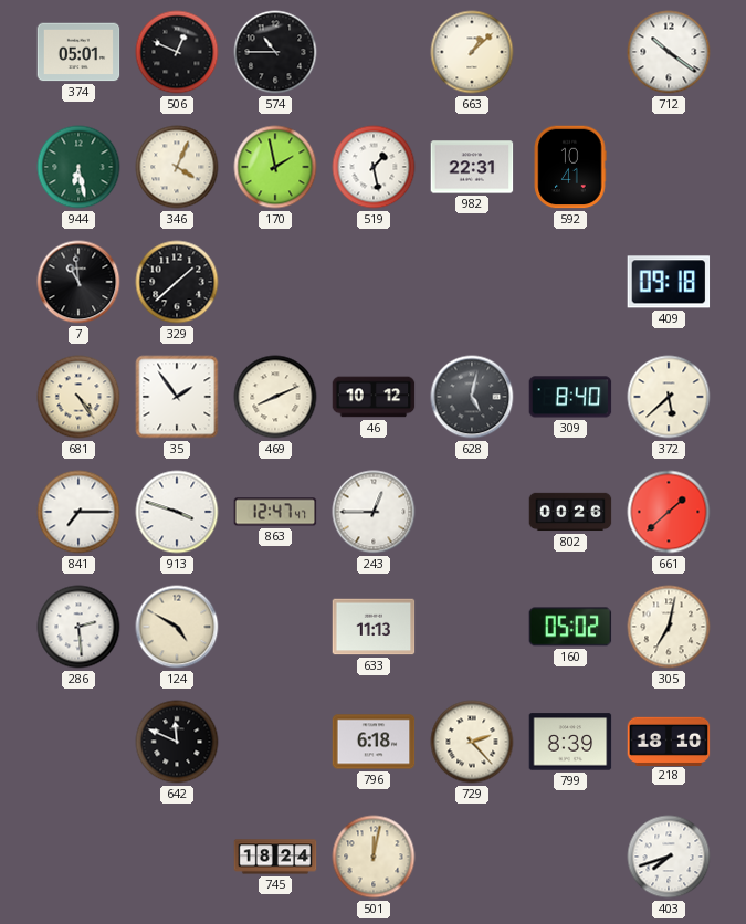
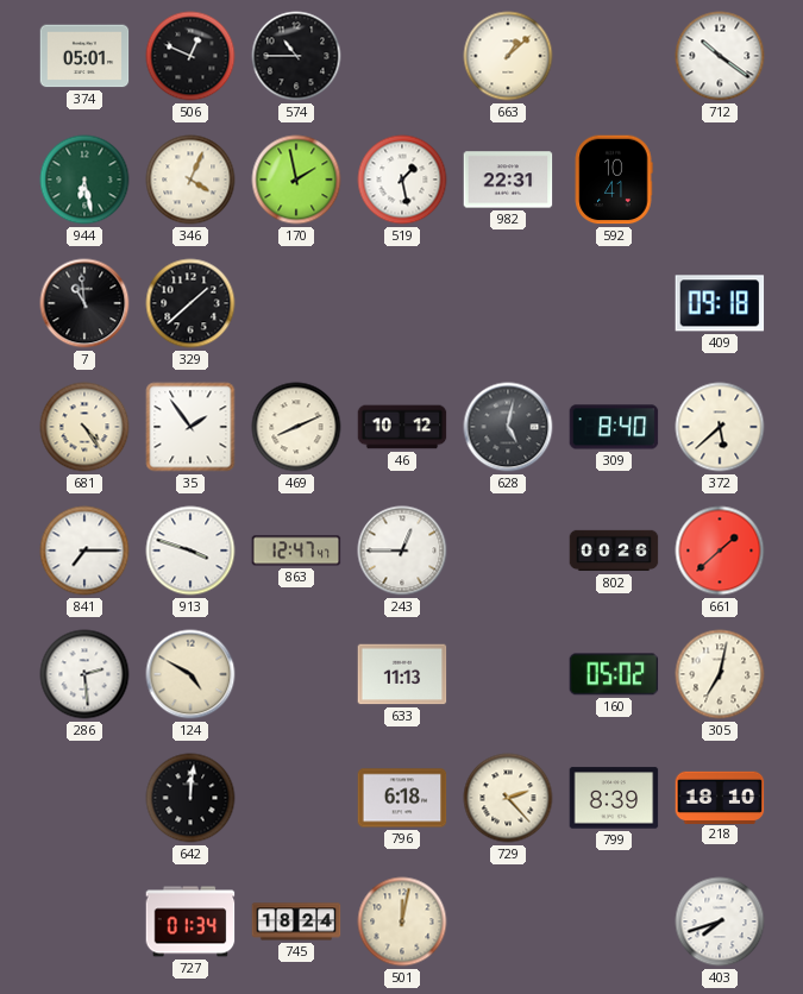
642: 11:49 -> 12:01 (190, 798)
727: none -> 01:34 (190, 921)
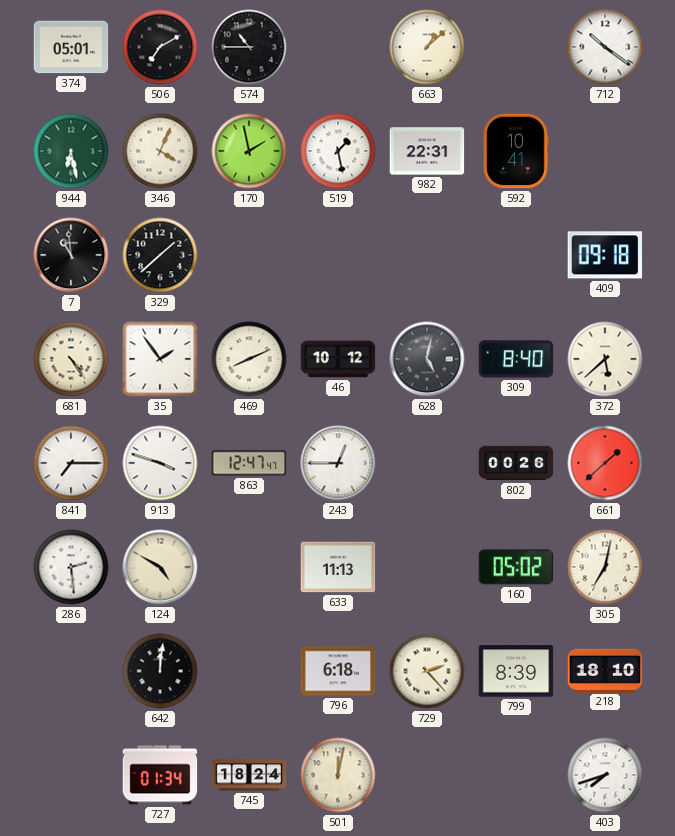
506: 12:49 -> 7:10 (160, 47)
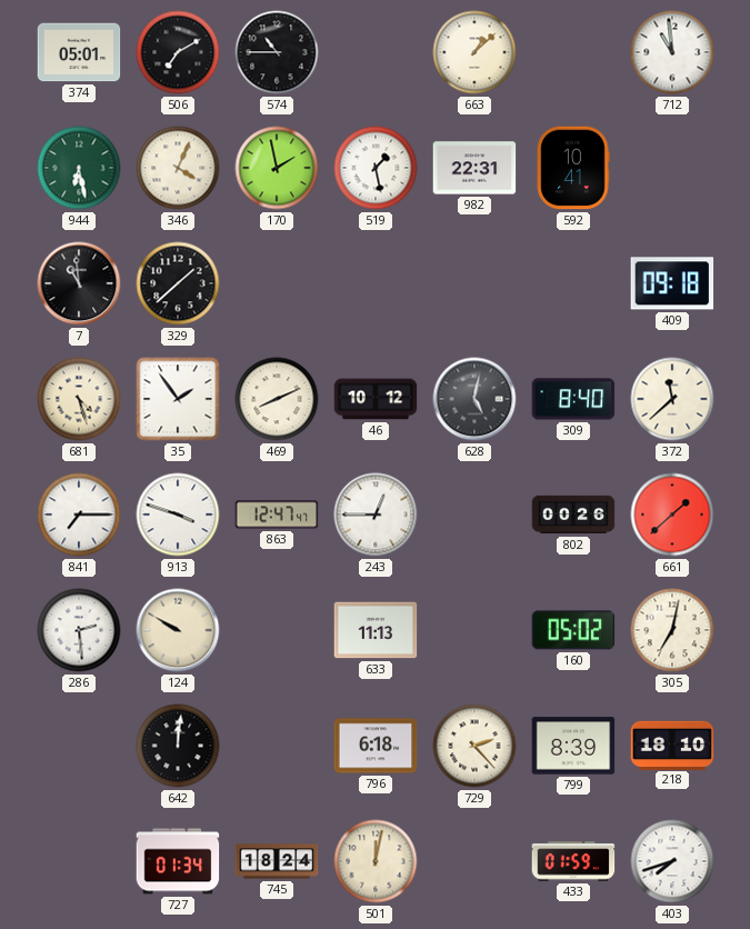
712: 10:21 -> 10:59 (672, 52)
681: 4:24 -> 4:27 (79, 399)
372: 5:38 -> 11:38 (672, 399)
124: 4:50 -> 9:50 (178, 630)
433: none -> 01:59 (573, 861)
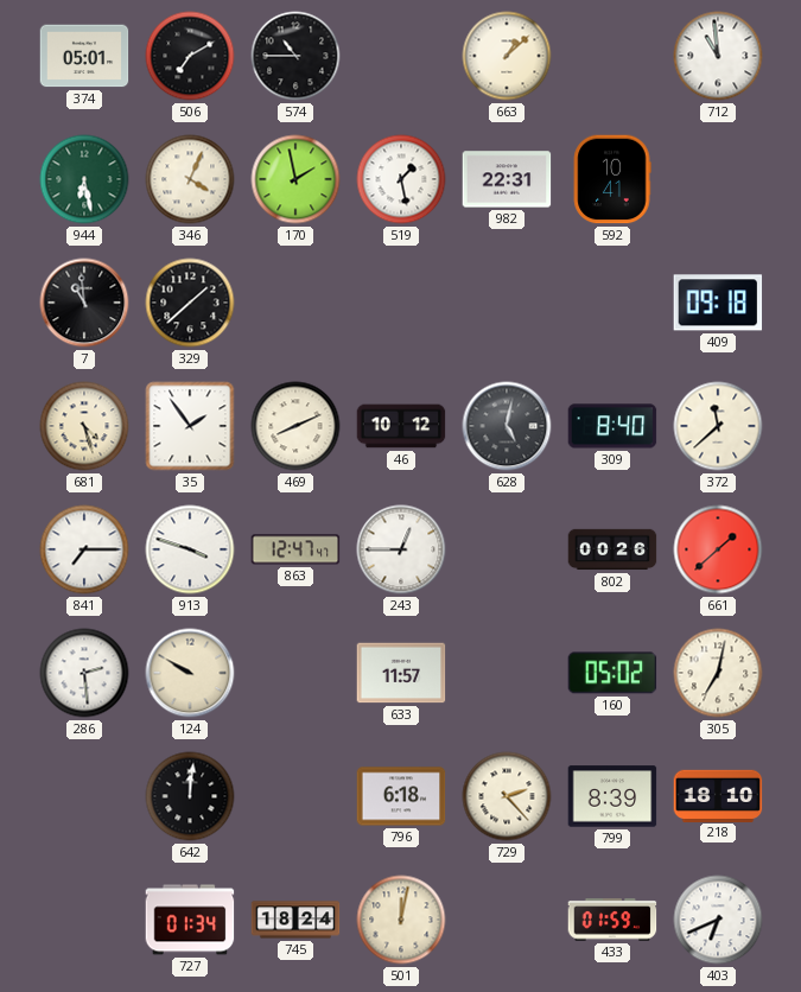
633: 11:13 -> 11:57 (401, 673)
403: 7:42 -> 6:41 (718, 920)
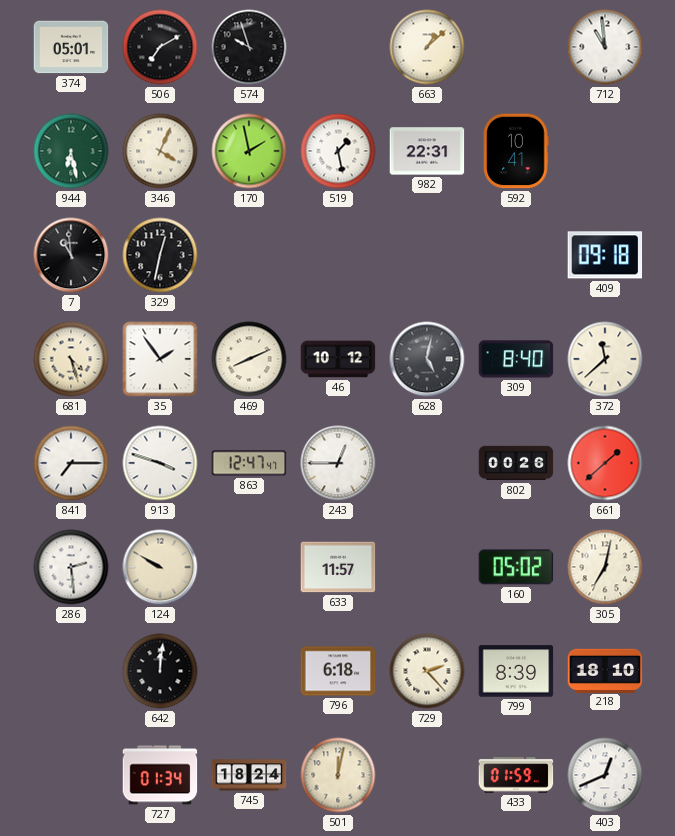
574: 10:45 -> 9:57 (249, 47)
329: 1:38 -> 12:32 (160, 255)
403: 6:41 -> 12:41 (605, 775)
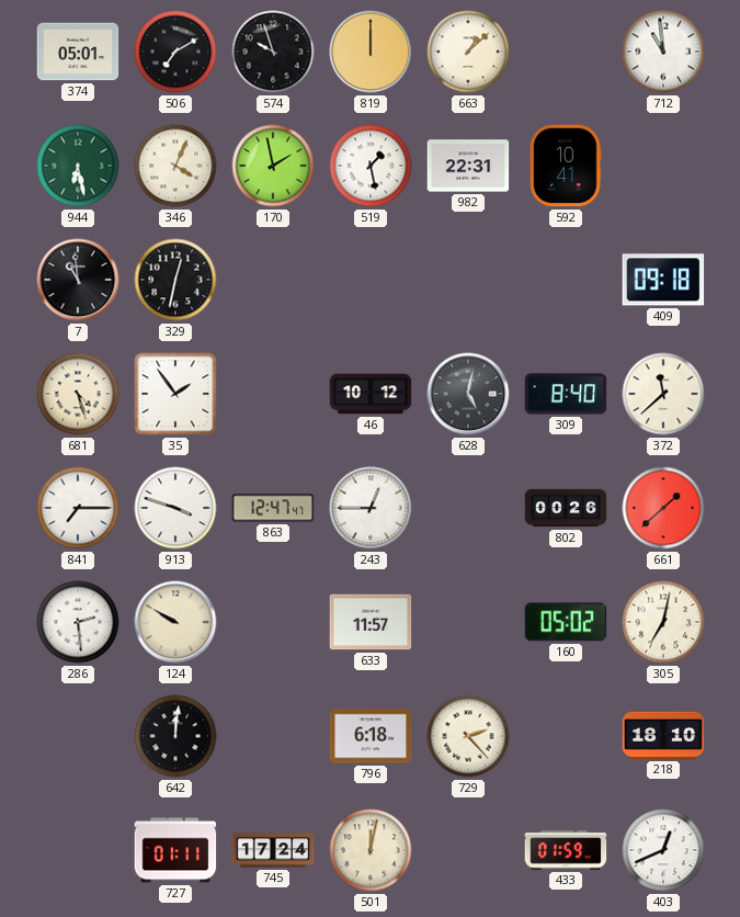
819: none -> 12:00 (371, 52)
469: 8:11 -> none (249, 359)
799: 8:39 -> none (516, 671)
727: 01:34 -> 01:11 (175, 850)
745: 18:24 -> 17:24 (273, 850)
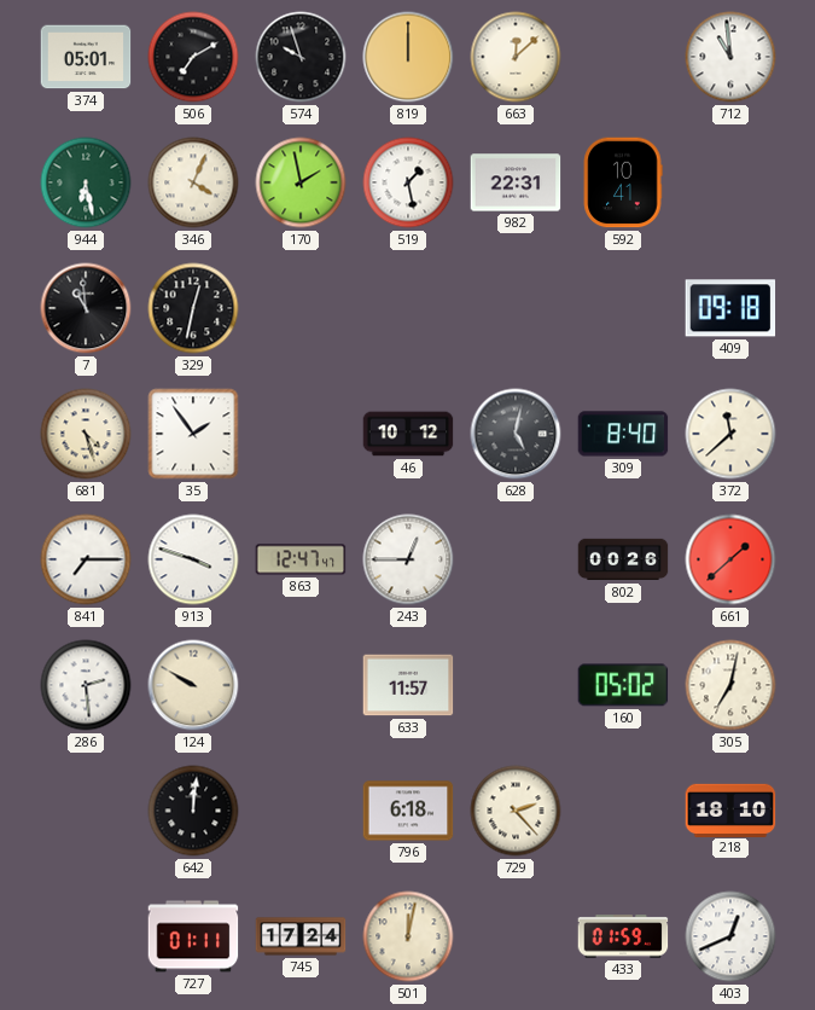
663: 1:08 -> 12:08 (516, 57)
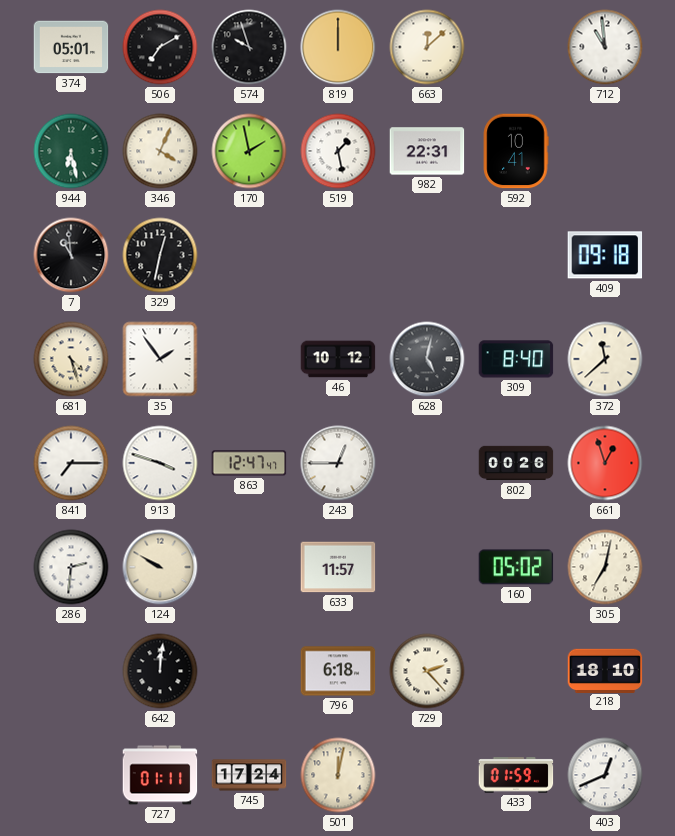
661: 1:38 -> 12:57 (605, 463)
286: 2:29 -> 2:31 (71, 567)
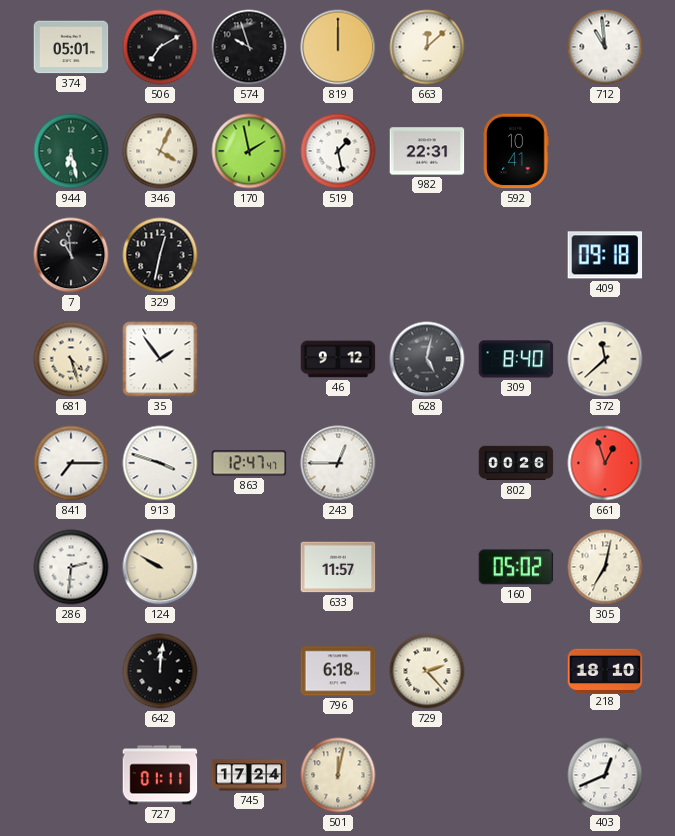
46: 10:12 -> 9:12 (338, 359)
433: 01:59 -> none (516, 775)
